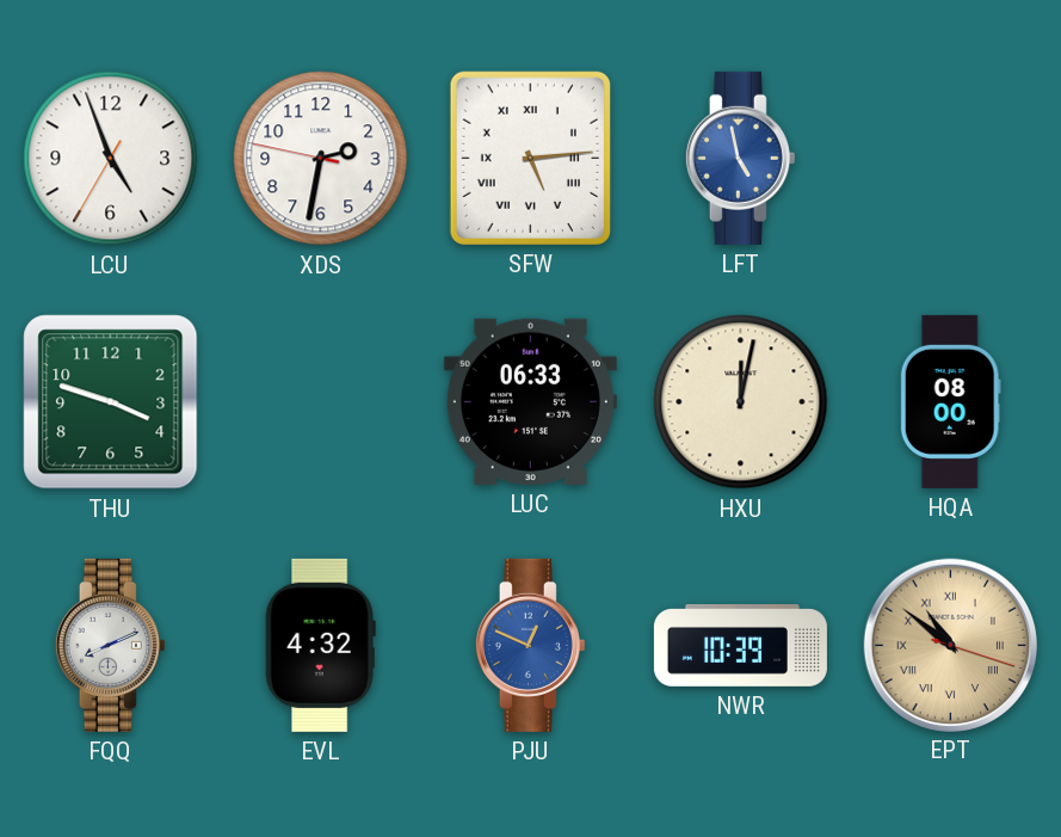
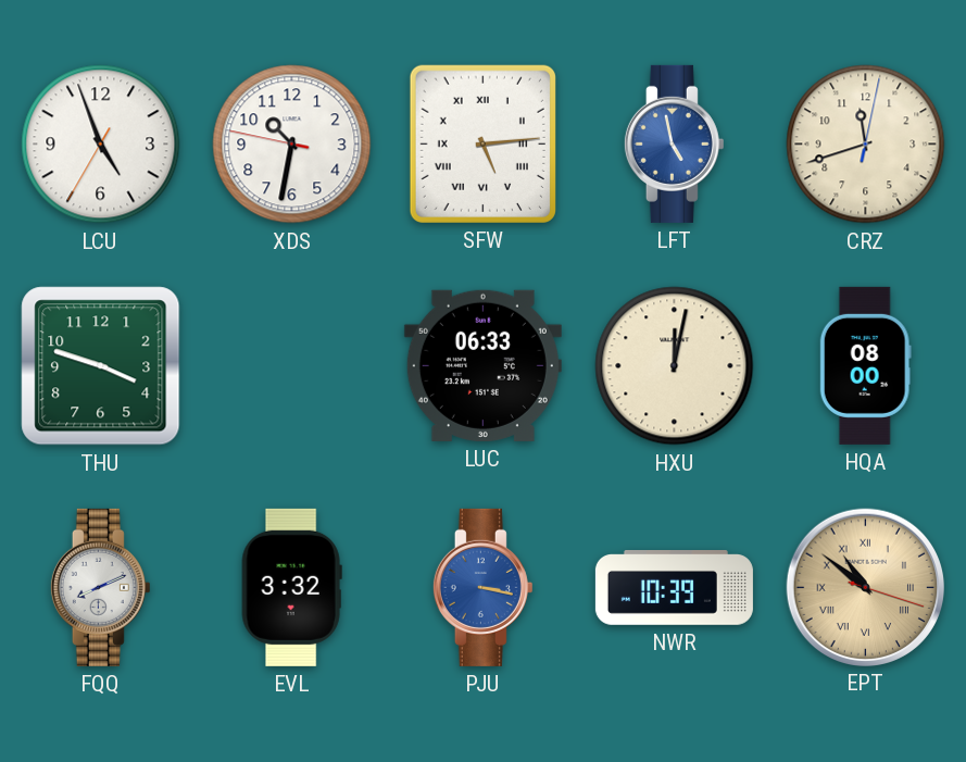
XDS: 2:31 -> 10:31 (292, 145)
CRZ: none -> 11:42 (866, 145)
EVL: 4:32 -> 3:32 (291, 587)
PJU: 12:49 -> 3:17 (482, 587)
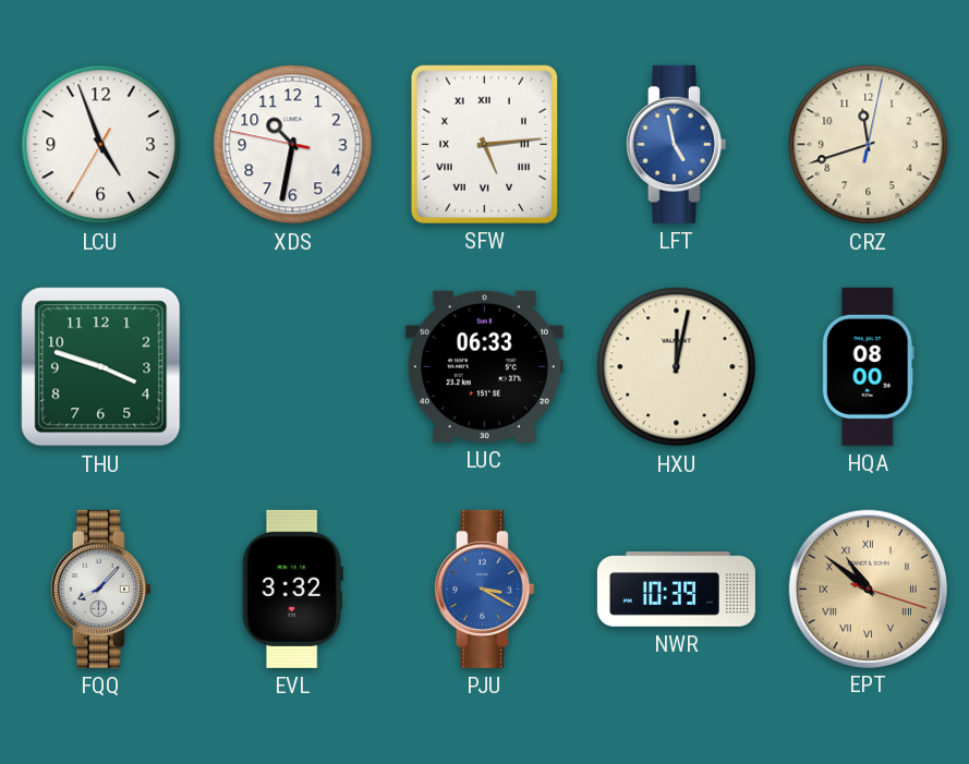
FQQ: 8:11 -> 8:07 (100, 589)
PJU: 3:17 -> 3:20 (484, 589)
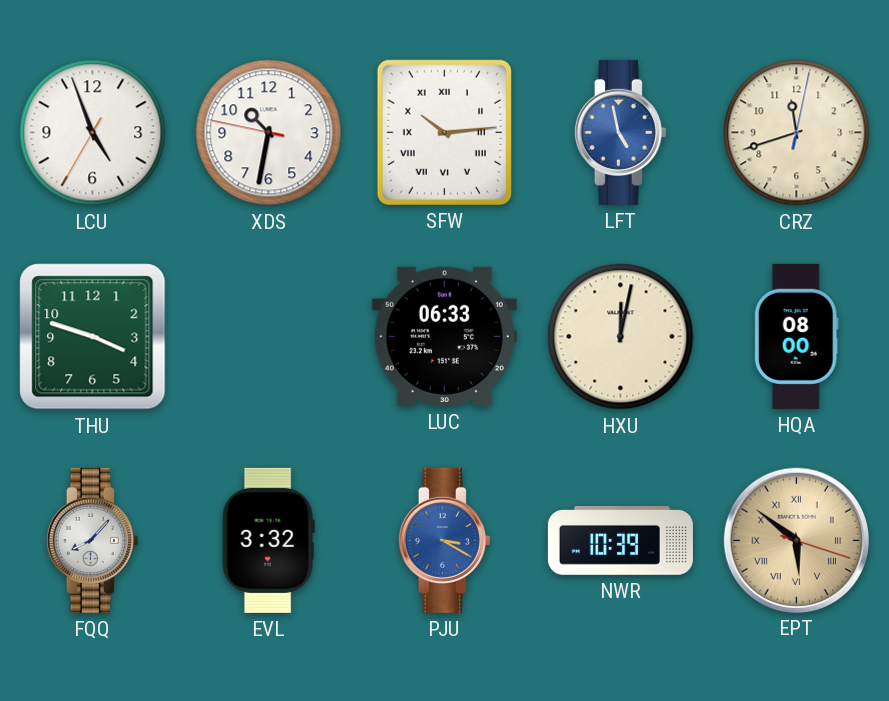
SFW: 5:14 -> 10:14 (444, 132)
EPT: 10:51 -> 5:51 (796, 540)
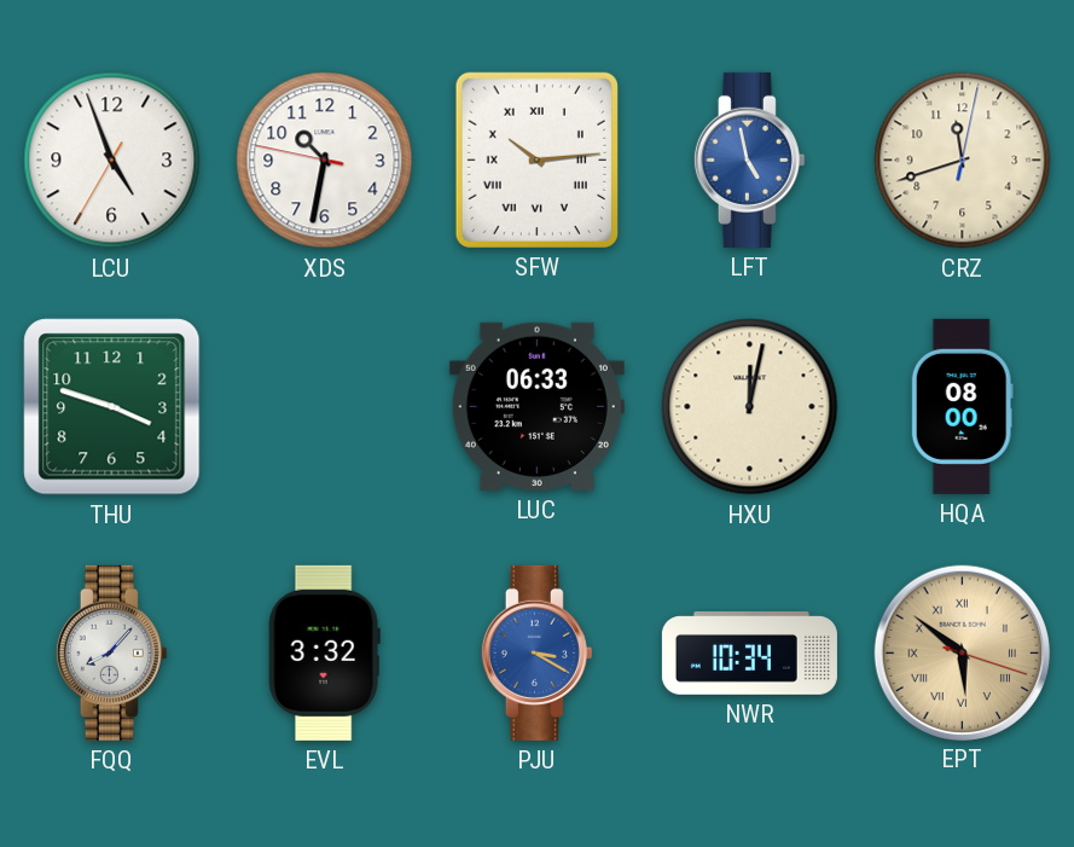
NWR: 10:39 -> 10:34 (749, 654)
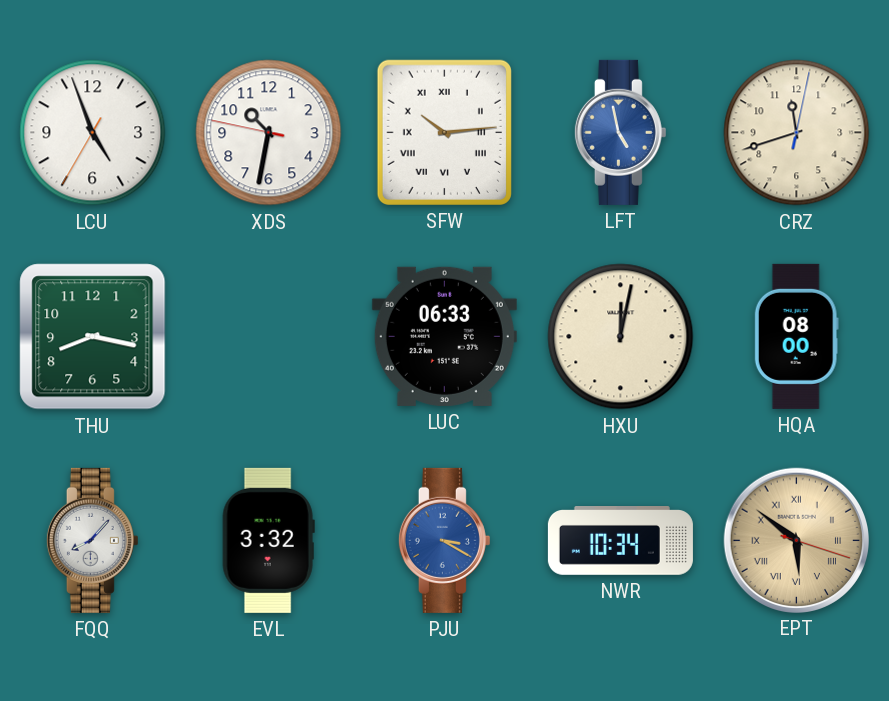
THU: 3:48 -> 8:17 (93, 337)
